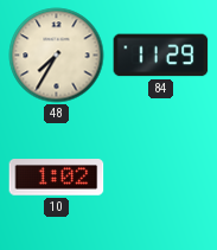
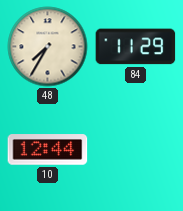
10: 1:02 -> 12:44 (48, 150)
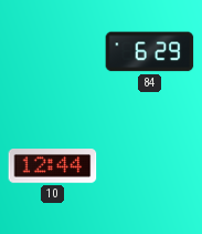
48: 7:35 -> none (48, 47)
84: 11:29 -> 6:29 (150, 52)
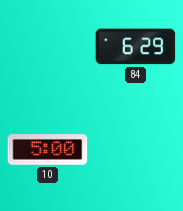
10: 12:44 -> 5:00 (48, 150)
